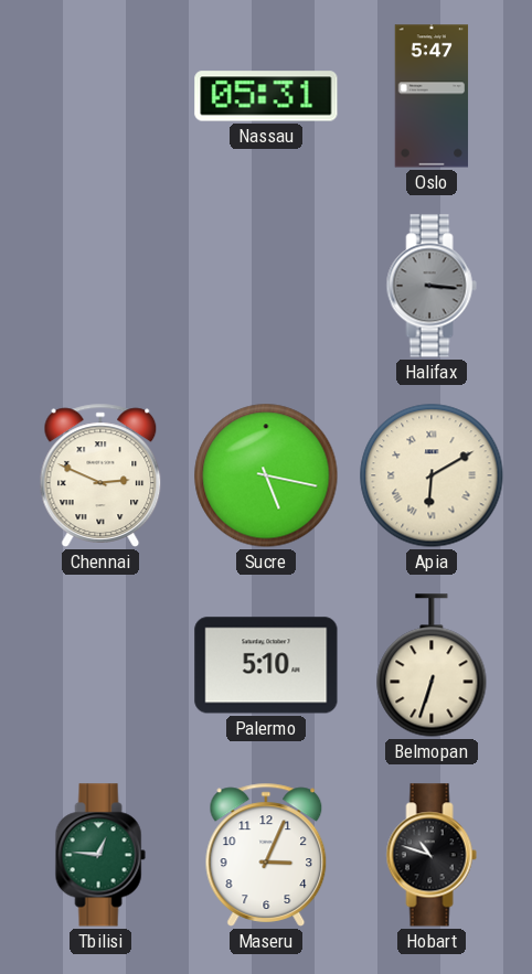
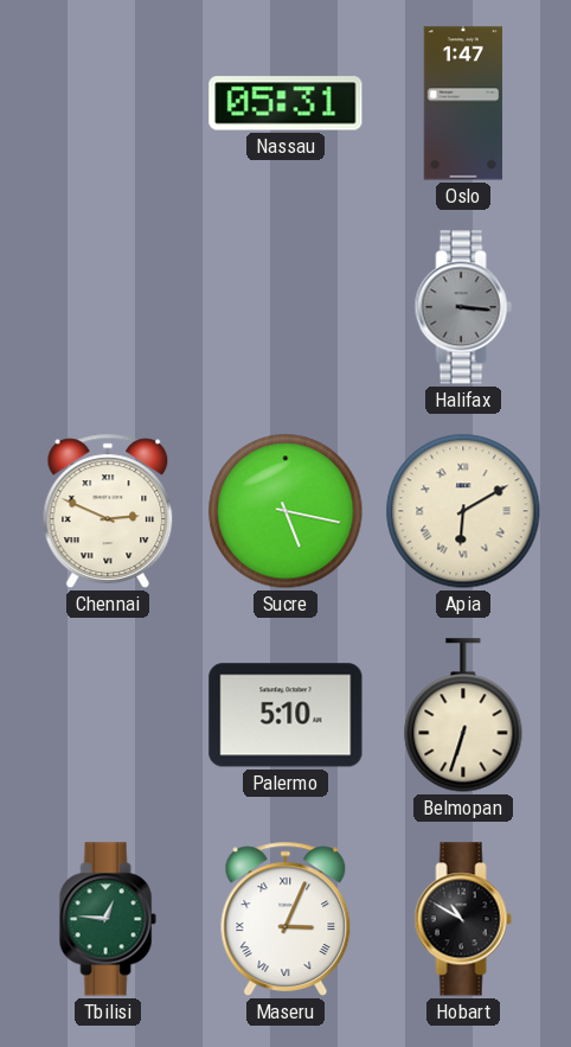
Oslo: 5:47 -> 1:47 (463, 103)
Maseru numerals: Arabic -> Roman (285, 919)
Hobart: 10:48 -> 10:50 (463, 919)
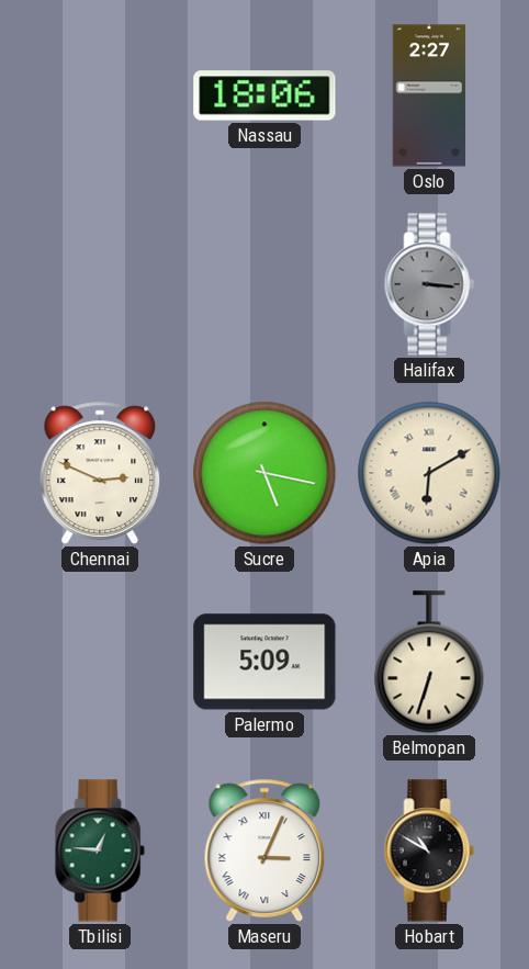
Nassau: 05:31 -> 18:06 (264, 95)
Oslo: 1:47 -> 2:27 (429, 95)
Palermo: 5:10 -> 5:09 (264, 662)
